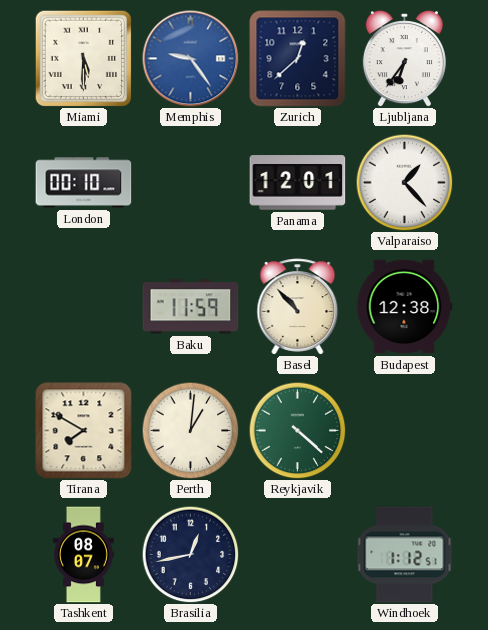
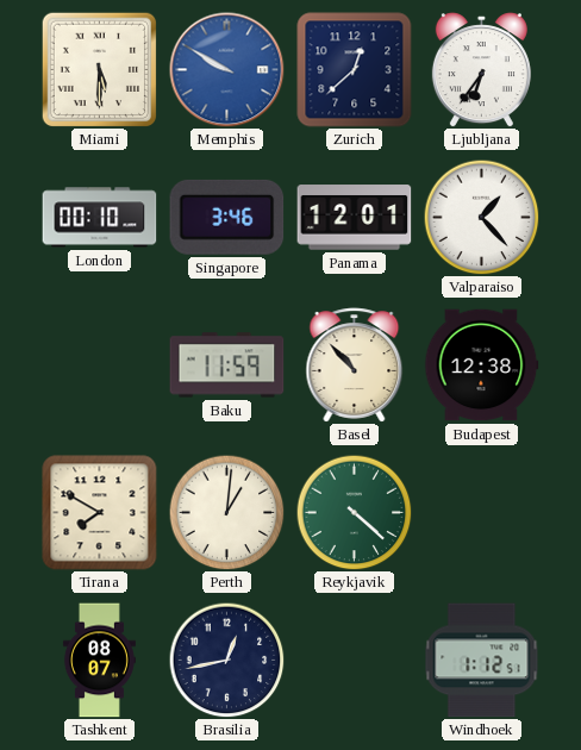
Memphis: 9:24 -> 9:50 (227, 70)
Singapore: none -> 3:46 (227, 217)
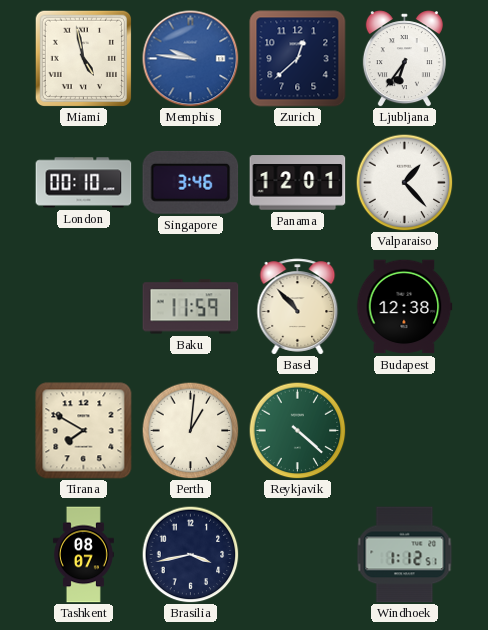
Miami: 5:30 -> 4:58 (83, 58)
Memphis: 9:50 -> 9:46 (191, 59)
Brasilia: 12:43 -> 3:43 (190, 554)
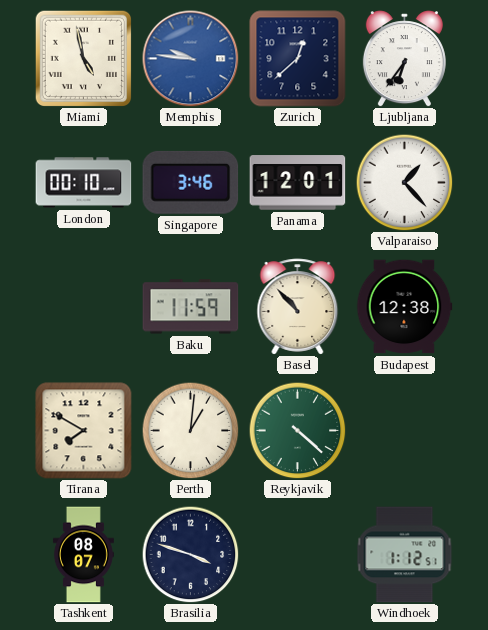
Brasilia: 3:43 -> 3:48 (190, 554)
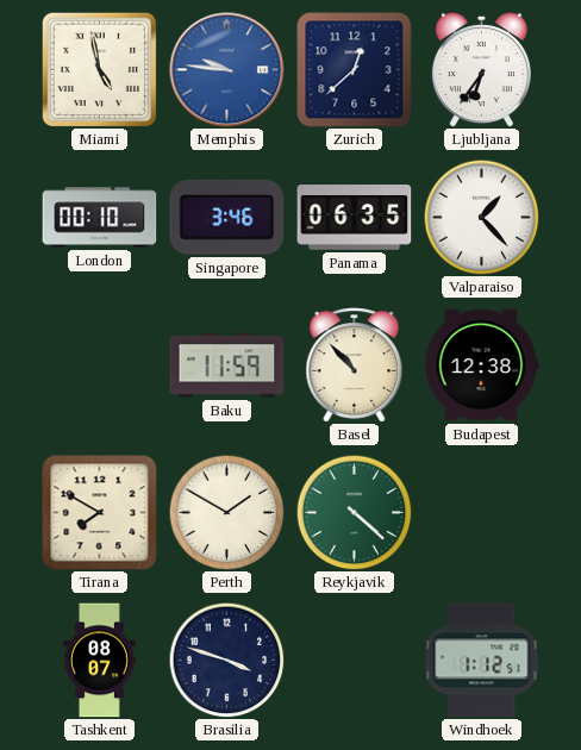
Panama: 12:01 -> 06:35 (355, 218)
Perth: 1:01 -> 1:50 (226, 512)
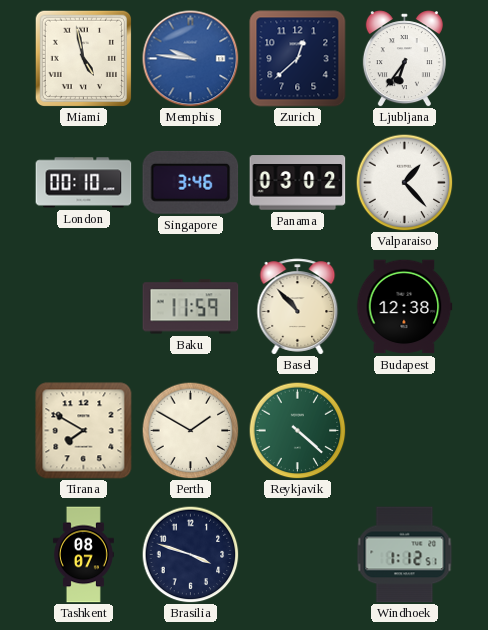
Panama: 06:35 -> 03:02 (298, 183)
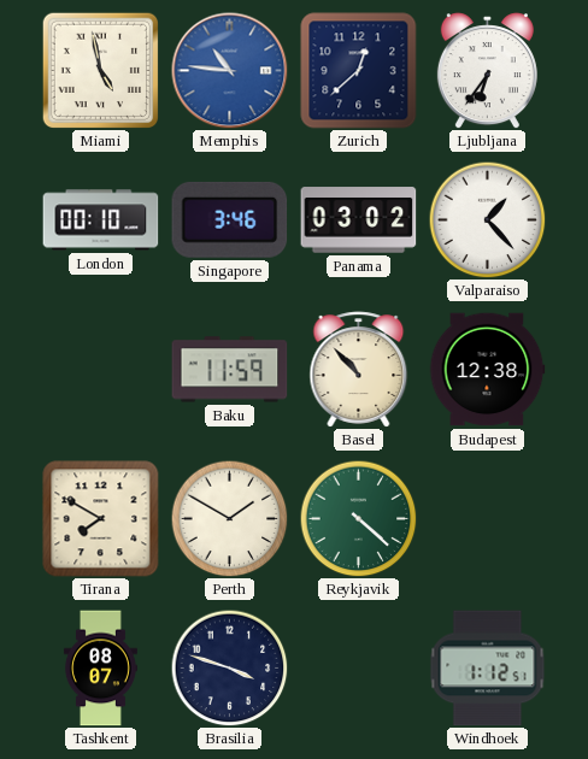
Memphis: 9:46 -> 10:46 (230, 71)
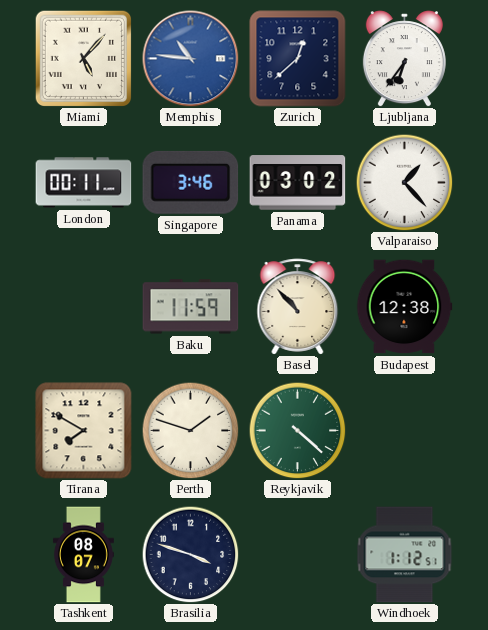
Miami: 4:58 -> 5:07 (83, 58)
London: 00:10 -> 00:11 (84, 183)
Perth: 1:50 -> 1:48 (190, 430)
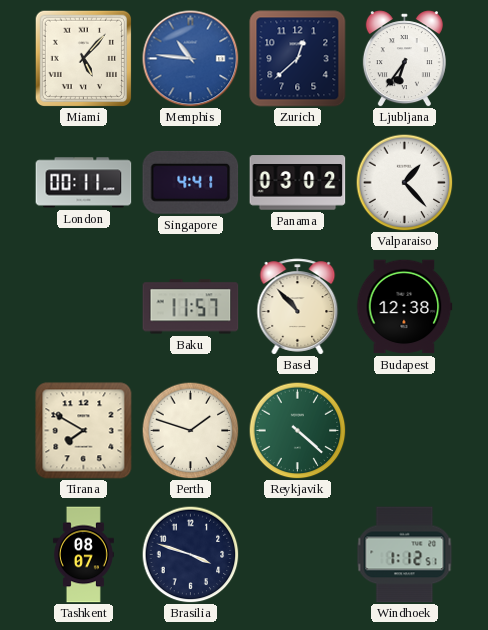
Singapore: 3:46 -> 4:41 (191, 182)
Baku: 11:59 -> 11:57 (191, 307)
